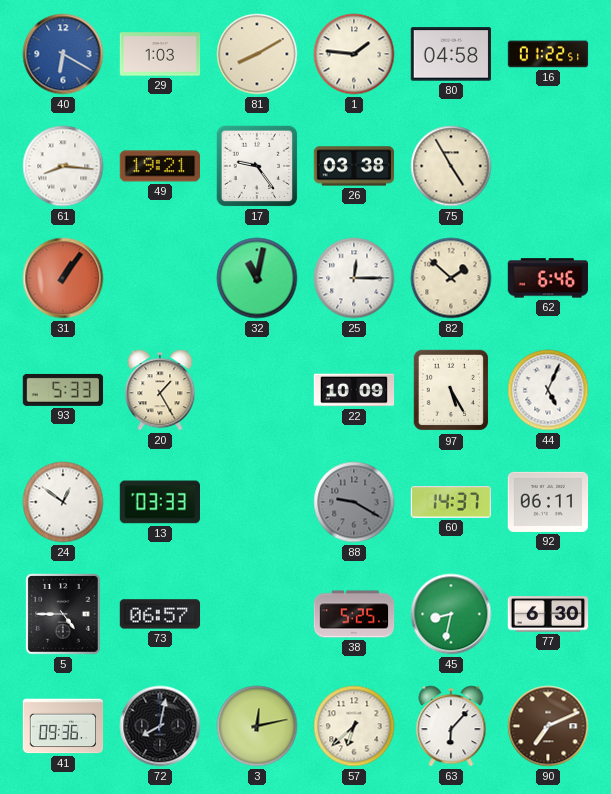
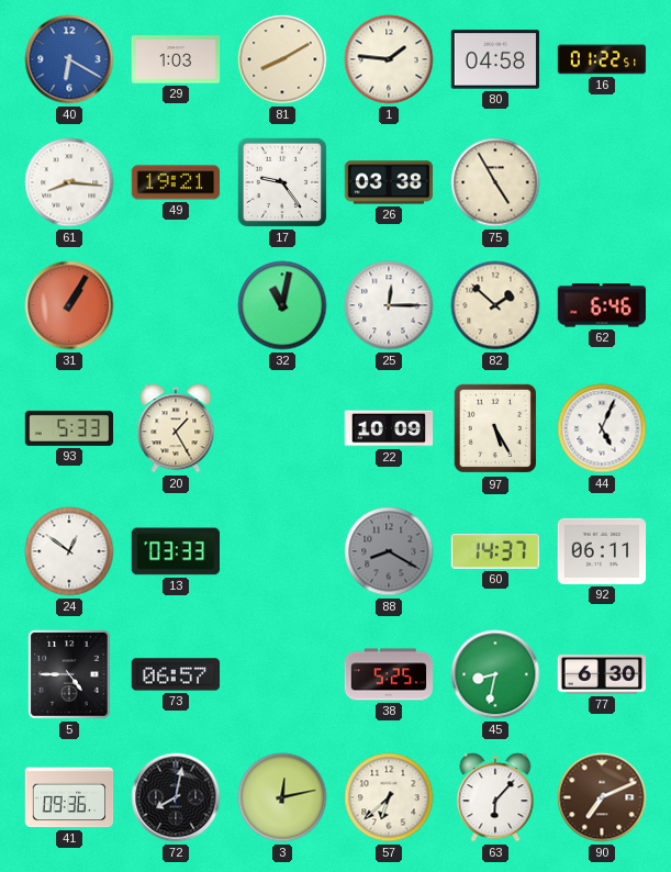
31: 1:06 -> 1:05 (69, 305)
88: 9:20 -> 8:20 (389, 551)
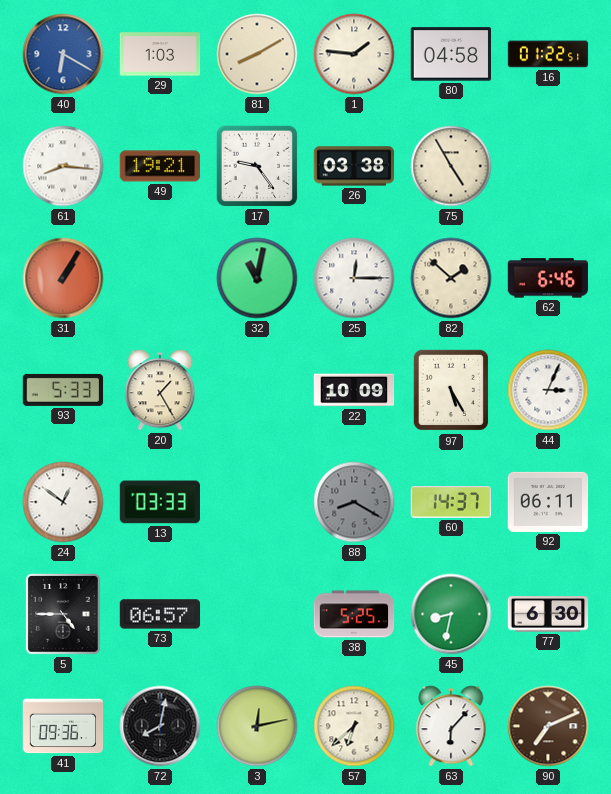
44: 5:04 -> 3:04 (548, 390)
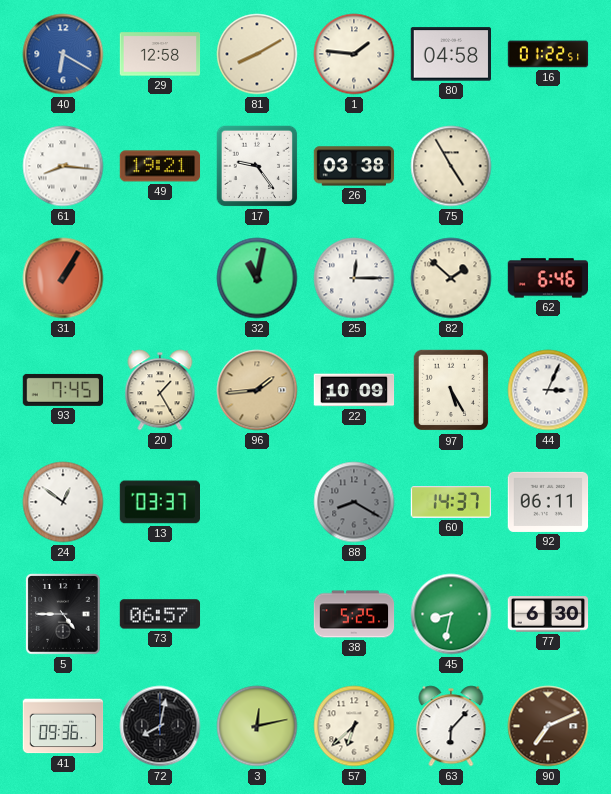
29: 1:03 -> 12:58 (160, 54)
93: 5:33 -> 7:45 (63, 390)
96: none -> 1:44 (257, 390)
13: 03:33 -> 03:37 (159, 502)
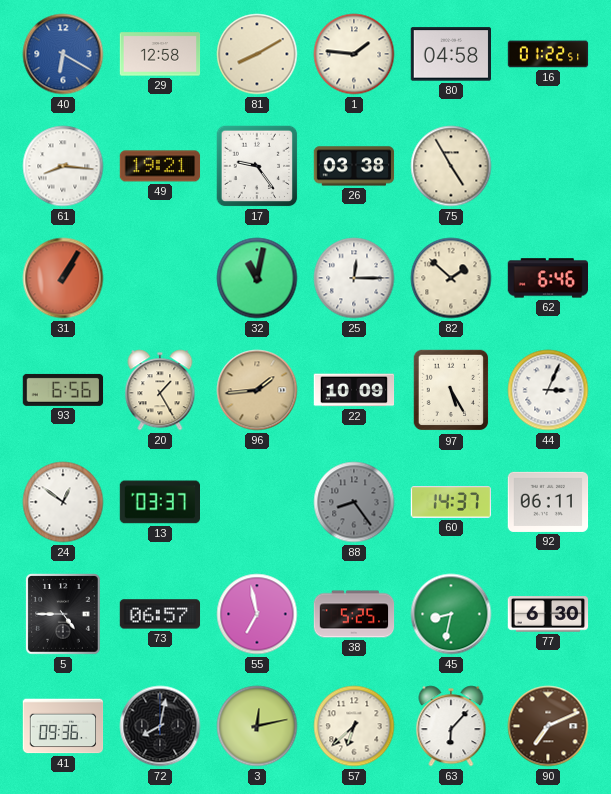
93: 7:45 -> 6:56 (63, 390)
88: 8:20 -> 8:24 (354, 502)
55: none -> 6:58 (257, 614)
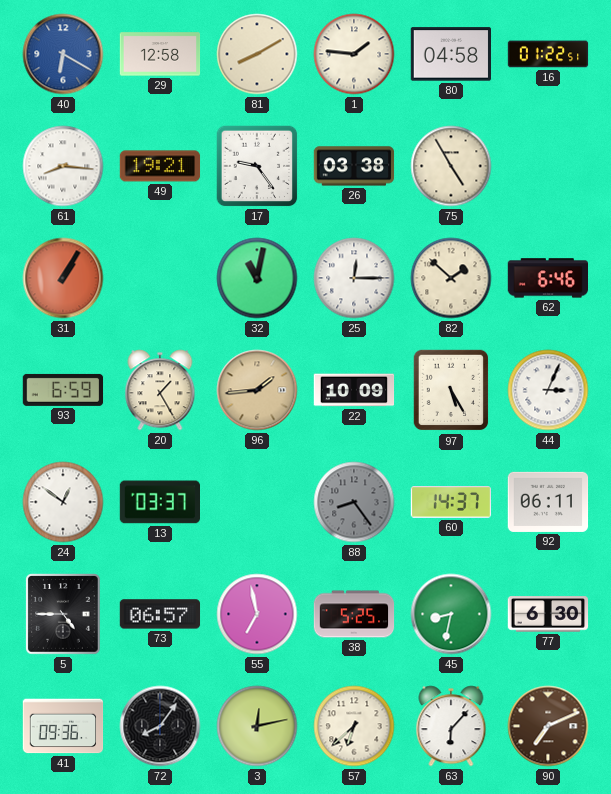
93: 6:56 -> 6:59 (63, 390)
72: 8:02 -> 8:06 (160, 726)
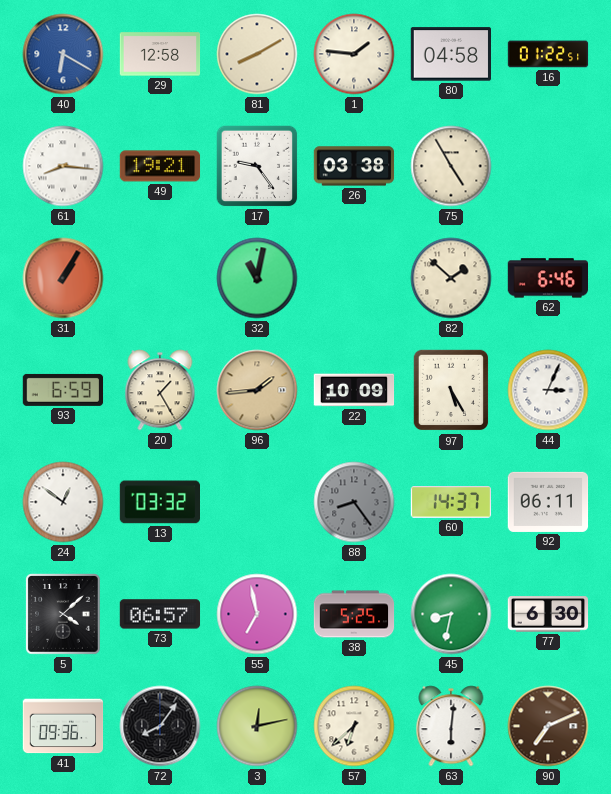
25: 12:15 -> none (354, 278)
13: 03:37 -> 03:32 (159, 502)
5: 4:45 -> 4:08 (63, 614)
63: 6:07 -> 6:01 (451, 726)
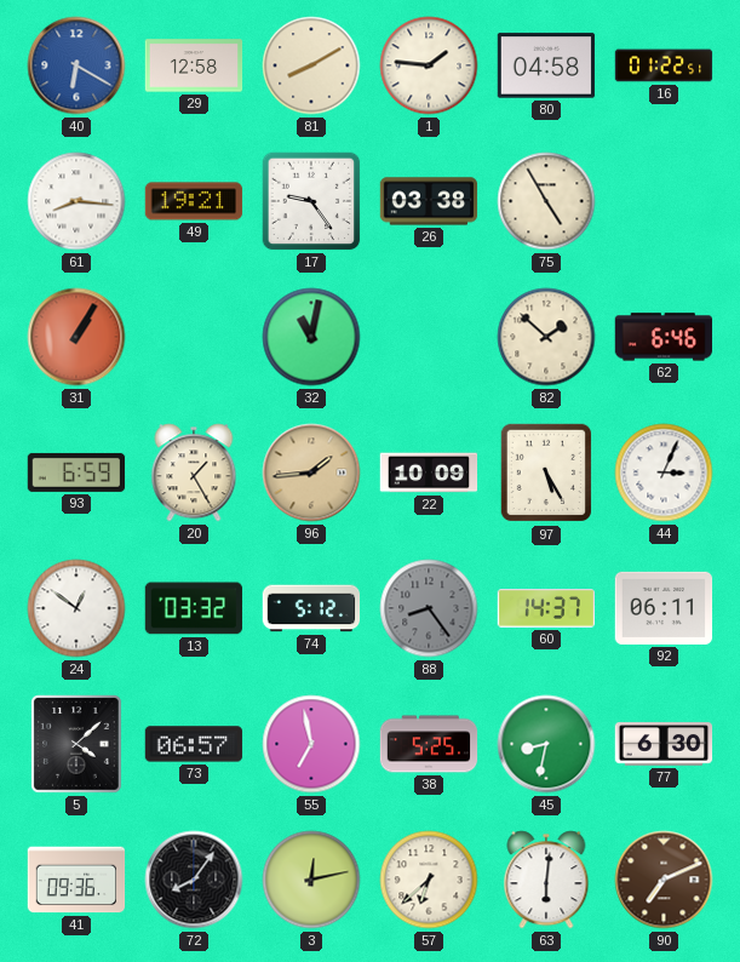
74: none -> 5:12 (311, 608)
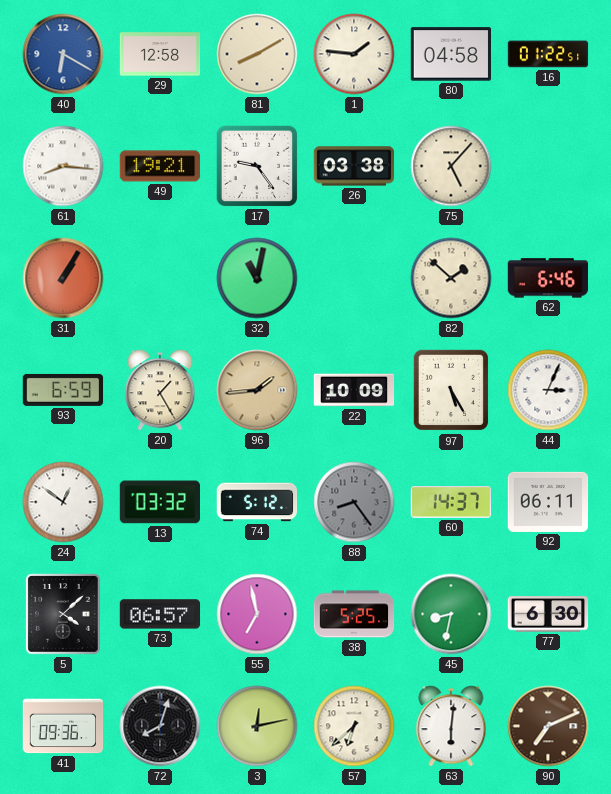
75: 4:55 -> 5:07 (451, 166)
72: 8:06 -> 8:03 (160, 726)
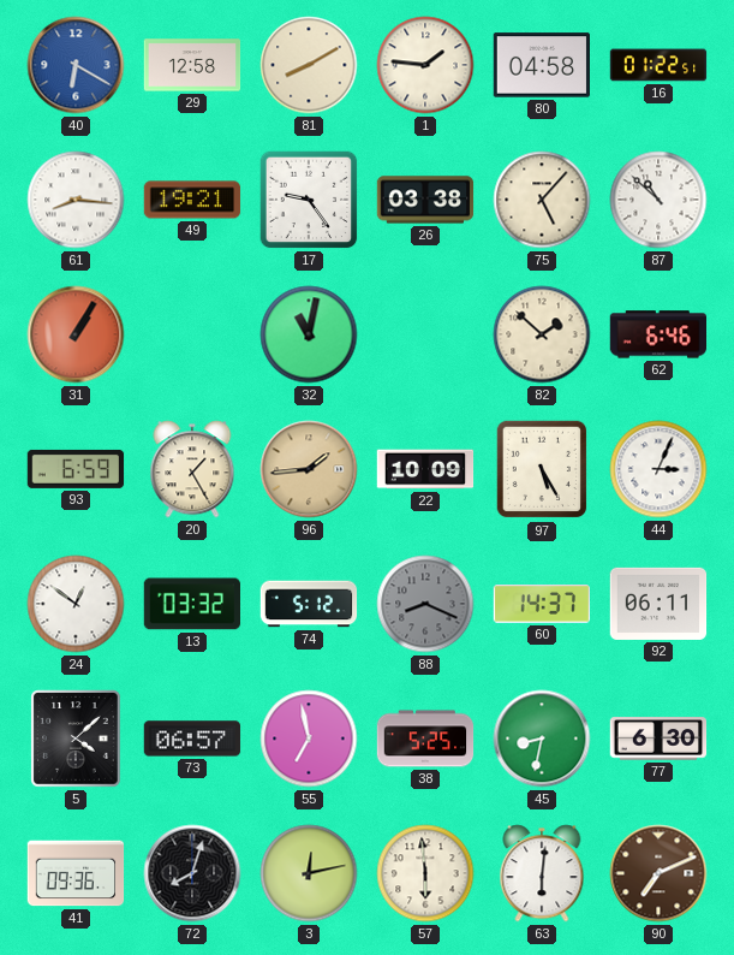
87: none -> 10:52 (658, 200)
88: 8:24 -> 8:19 (425, 604)
57: 6:38 -> 5:59 (425, 873)
